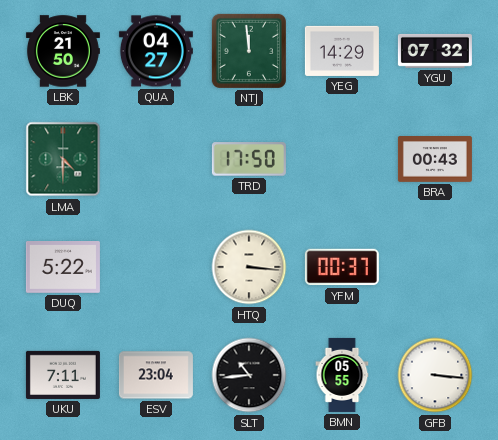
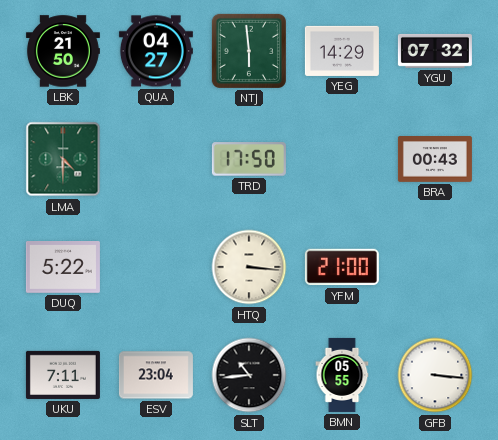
NTJ: 11:59 -> 5:59 (249, 51)
YFM: 00:37 -> 21:00 (342, 267)
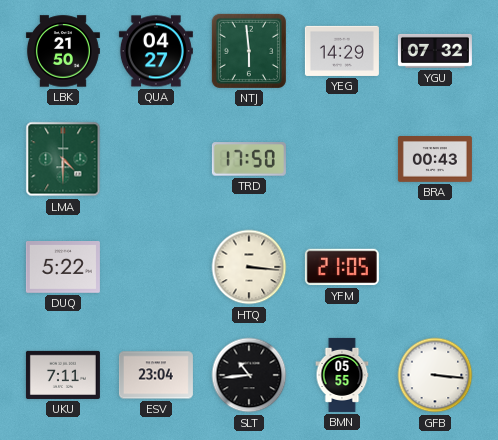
YFM: 21:00 -> 21:05 (342, 267)
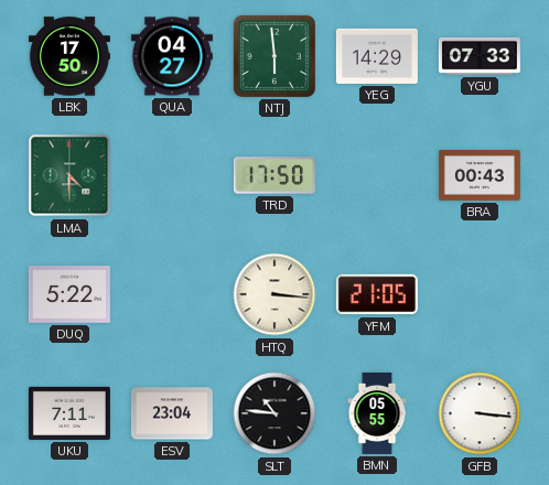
LBK: 21:50 -> 17:50 (69, 56)
YGU: 07:32 -> 07:33 (480, 56)
SLT: 10:44 -> 10:46 (274, 413)
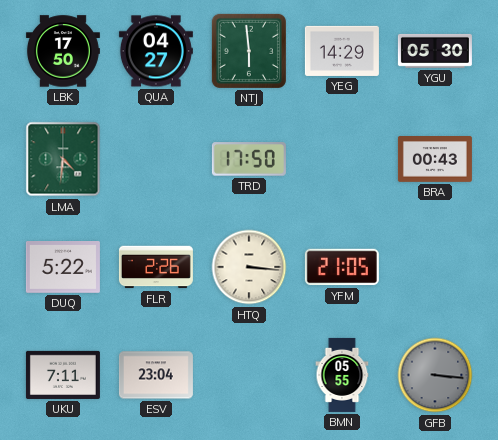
YGU: 07:33 -> 05:30 (435, 51)
LMA: 4:30 -> 4:31 (63, 159)
FLR: none -> 2:26 (156, 267)
SLT: 10:46 -> none (274, 413)
GFB dial: white -> grey (435, 375)
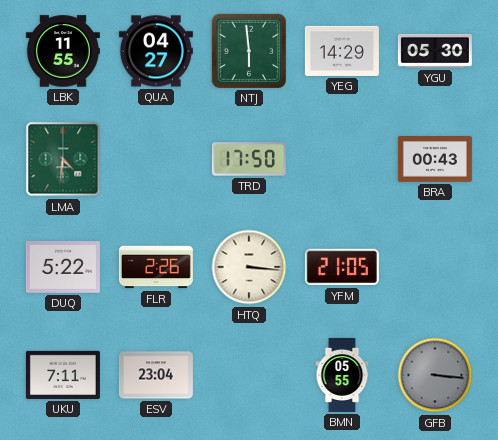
LBK: 17:50 -> 11:55 (63, 51)
